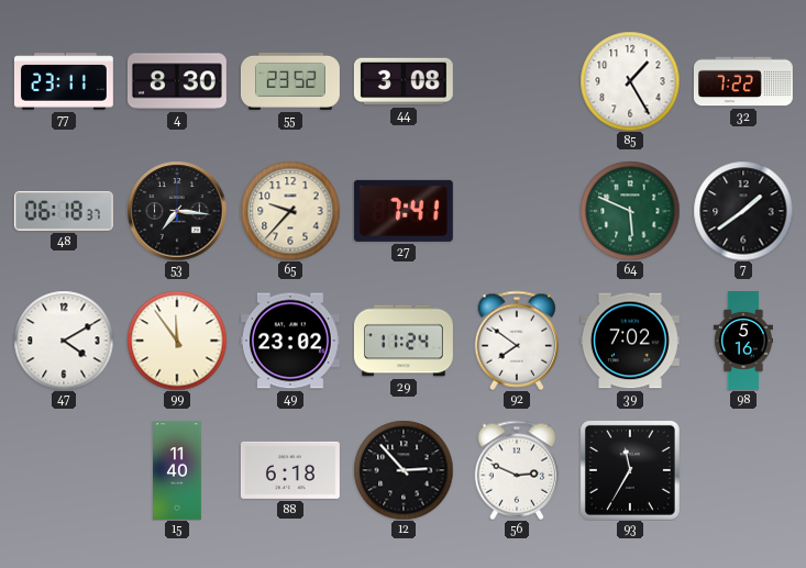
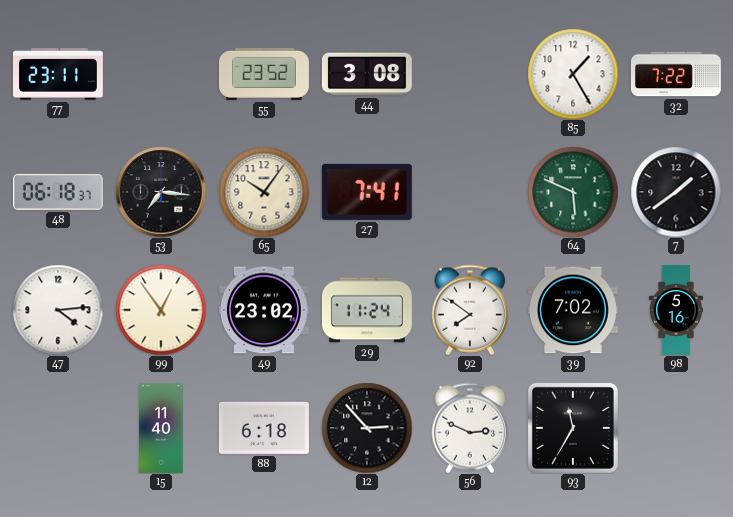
4: 8:30 -> none (177, 81)
65: 9:37 -> 10:06 (264, 192)
47: 4:10 -> 4:14 (58, 310)
99: 11:54 -> 12:54 (161, 310)
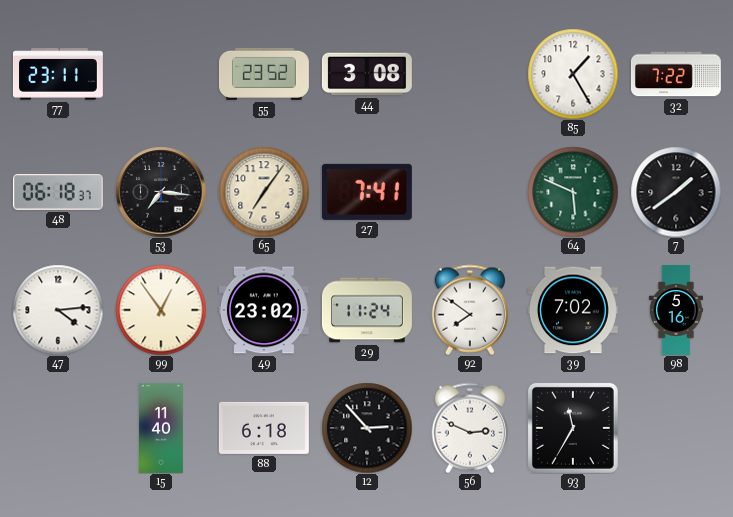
65: 10:06 -> 7:06 (264, 192)
